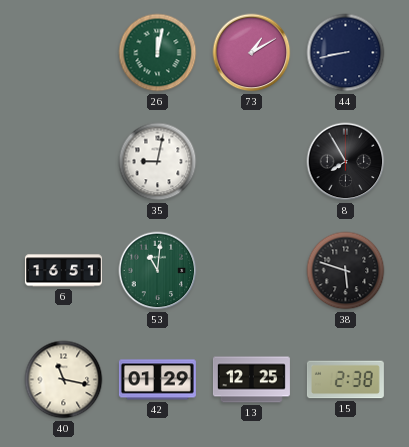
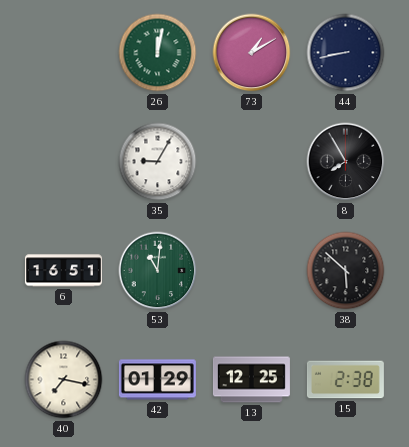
35: 9:02 -> 9:05 (158, 162)
38: 5:48 -> 5:52 (346, 271)
40: 11:17 -> 7:17 (64, 380)
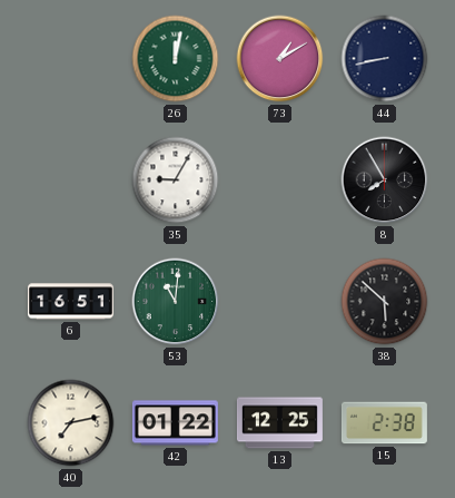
40: 7:17 -> 7:13 (71, 423)
42: 01:29 -> 01:22 (175, 423)
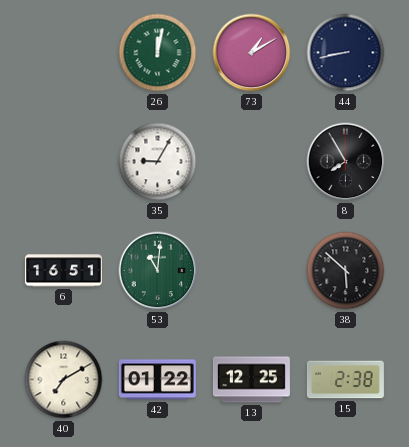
40: 7:13 -> 7:10 (64, 380)
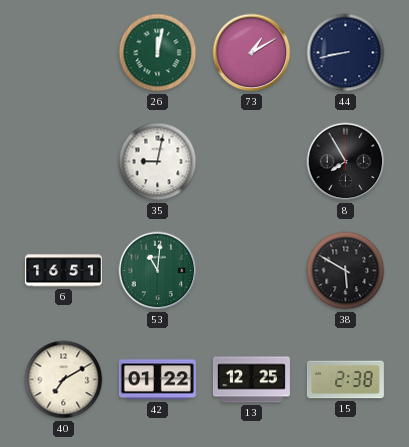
35: 9:05 -> 9:02 (158, 162)
38: 5:52 -> 5:50 (346, 271)
